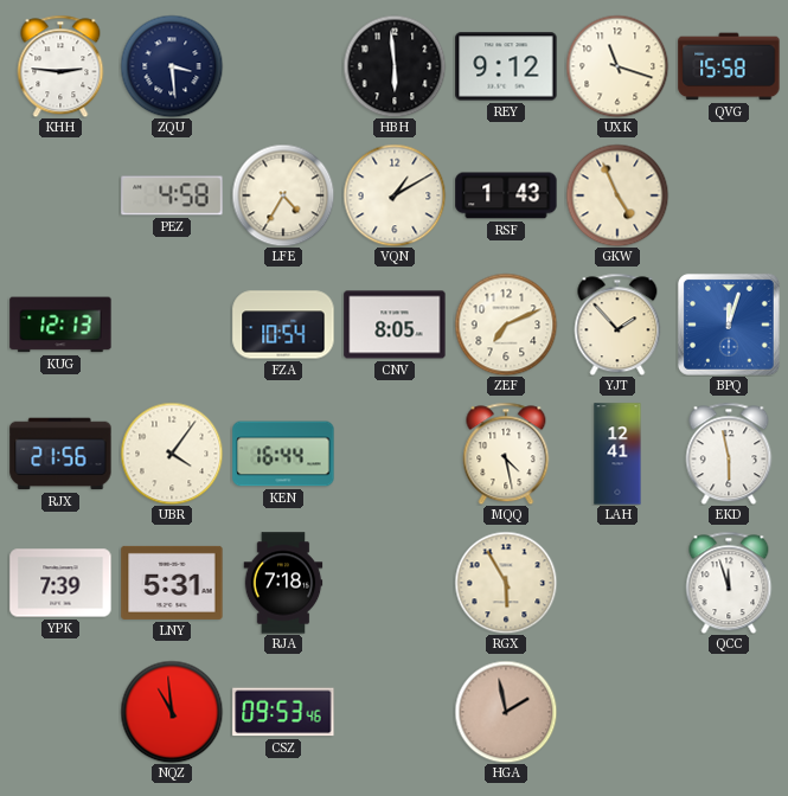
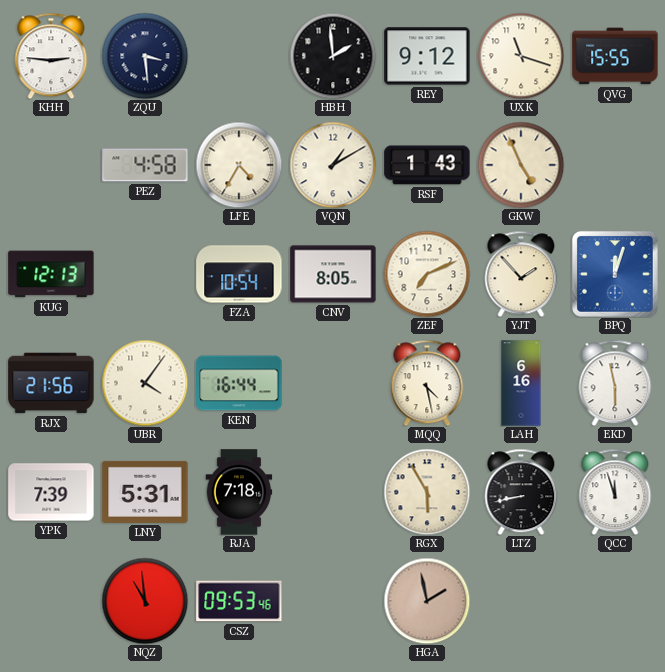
HBH: 5:59 -> 1:59 (333, 56)
QVG: 15:58 -> 15:55 (615, 56)
LAH: 12:41 -> 6:16 (521, 383)
LTZ: none -> 8:43 (521, 492)
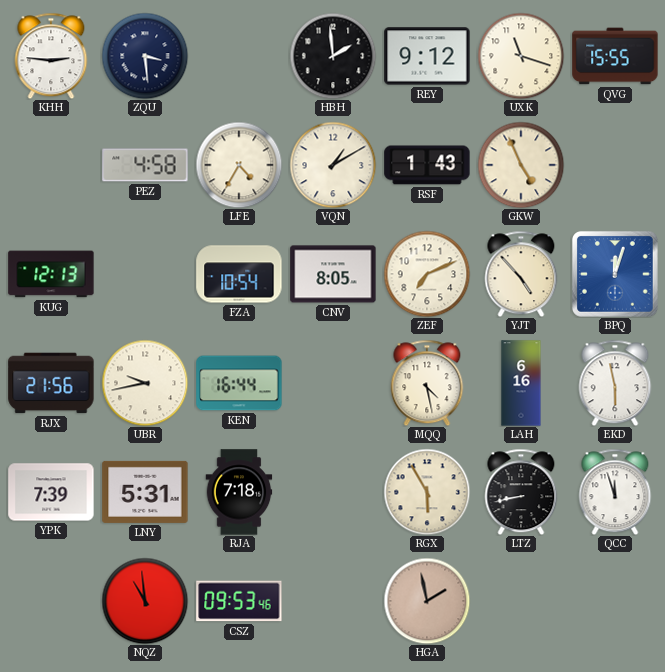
YJT: 1:53 -> 4:53 (521, 274)
UBR: 4:06 -> 9:43 (145, 383)
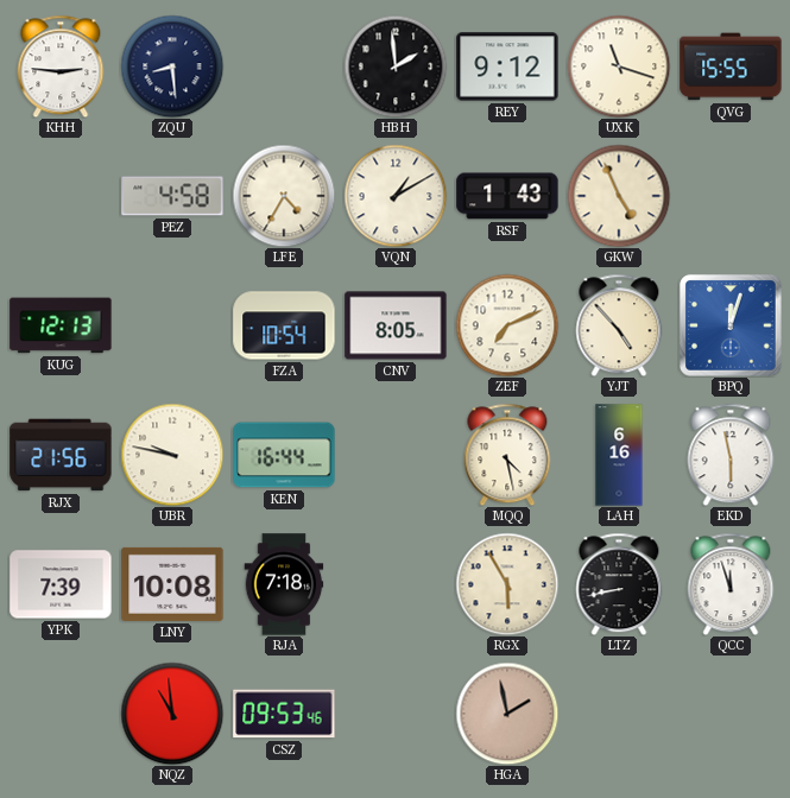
ZQU: 3:29 -> 8:29 (172, 66)
UBR: 9:43 -> 9:47 (172, 455)
LNY: 5:31 -> 10:08 (172, 584)
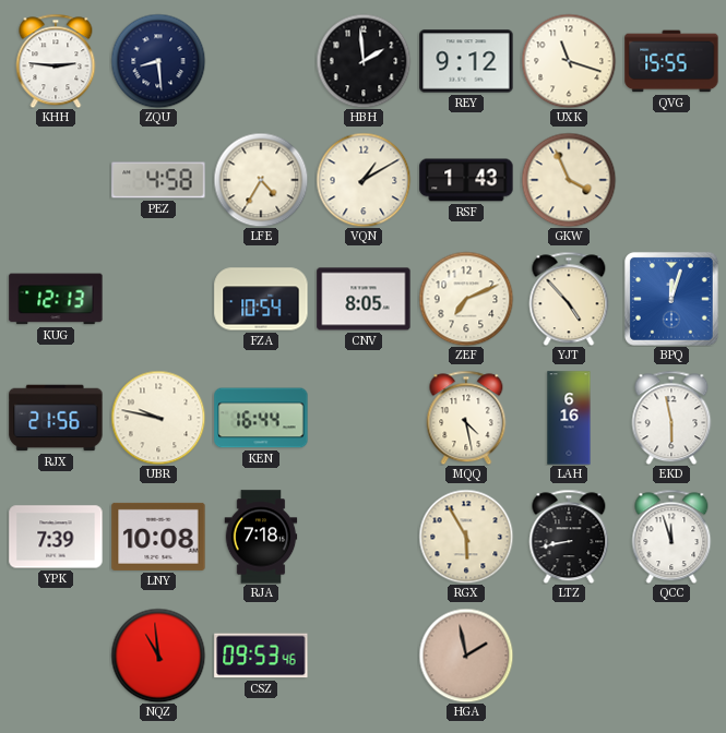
GKW: 4:56 -> 3:56 (569, 180)
